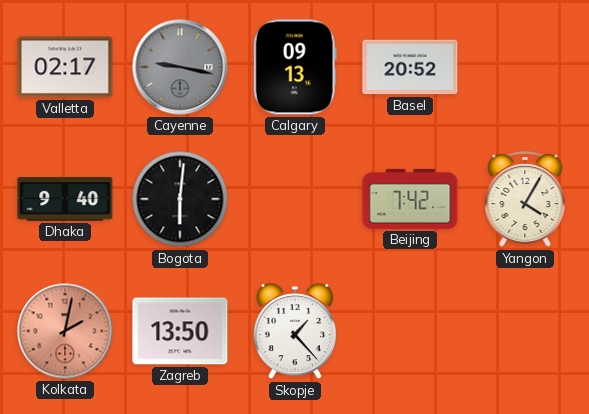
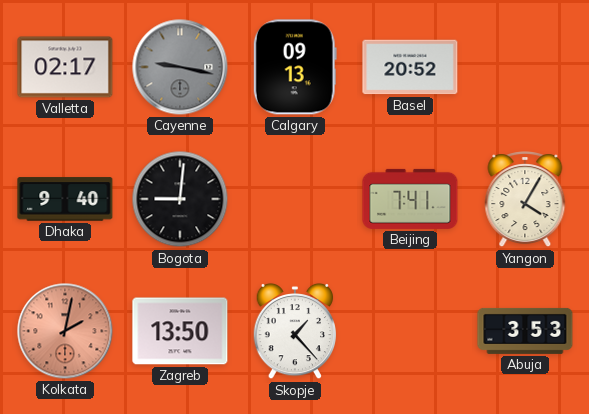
Bogota: 6:01 -> 9:01 (180, 199)
Beijing: 7:42 -> 7:41 (410, 199)
Abuja: none -> 3:53 (525, 331)
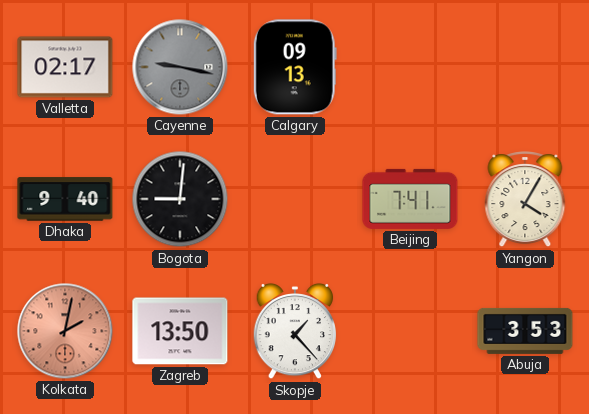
Basel: 20:52 -> none (410, 67)
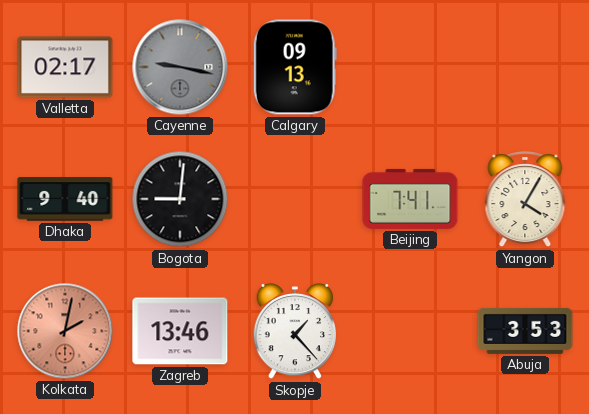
Zagreb: 13:50 -> 13:46 (180, 331)
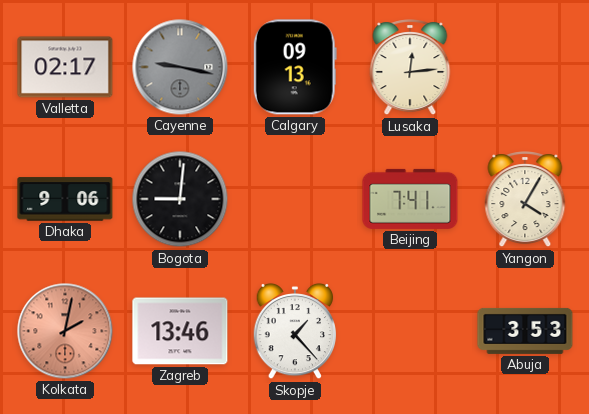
Lusaka: none -> 12:14 (410, 68)
Dhaka: 9:40 -> 9:06 (65, 199)
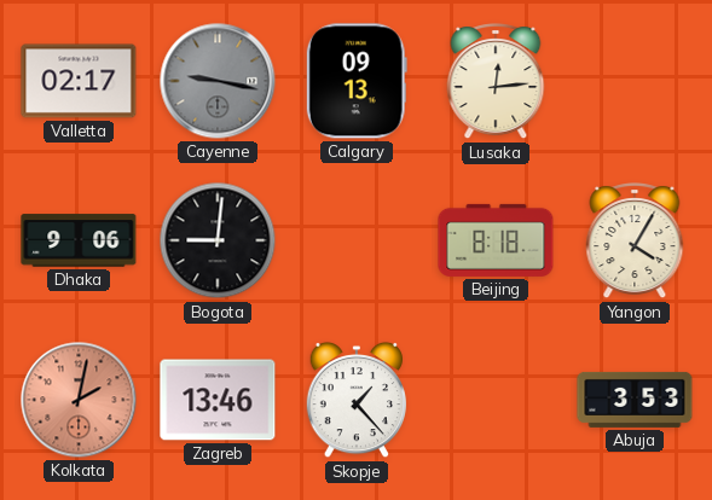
Beijing: 7:41 -> 8:18 (496, 240)
